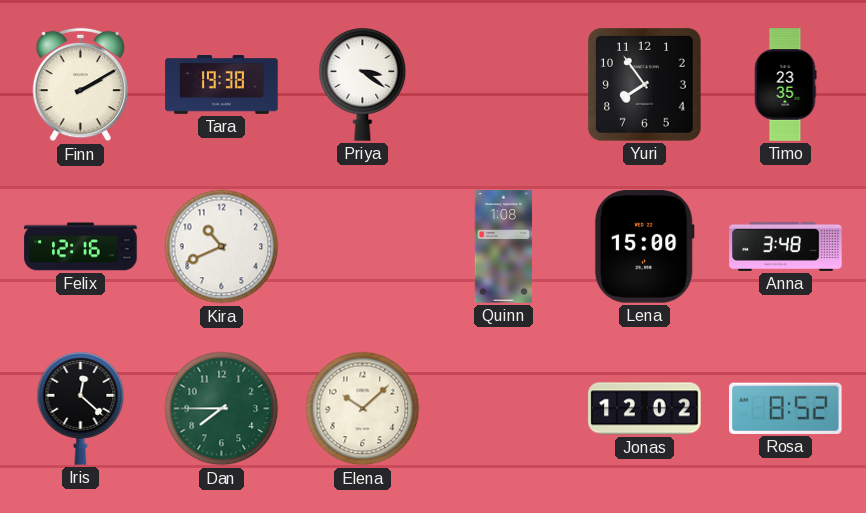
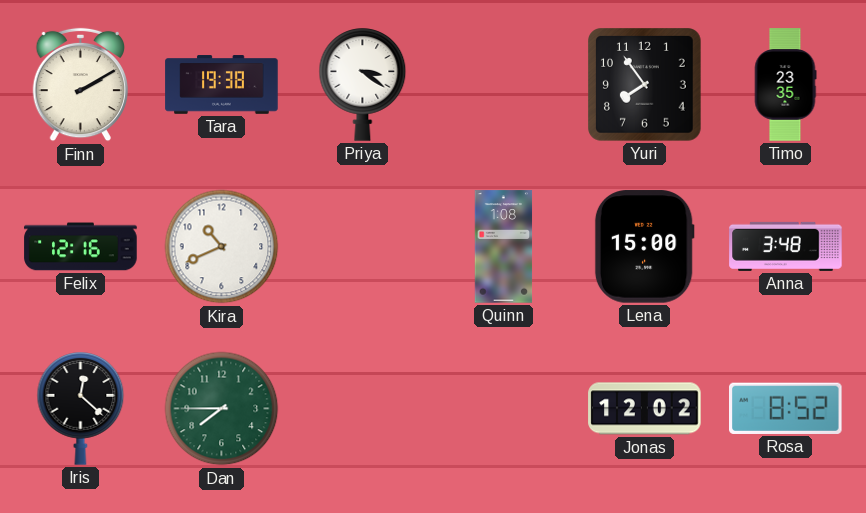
Elena: 10:08 -> none (363, 409)
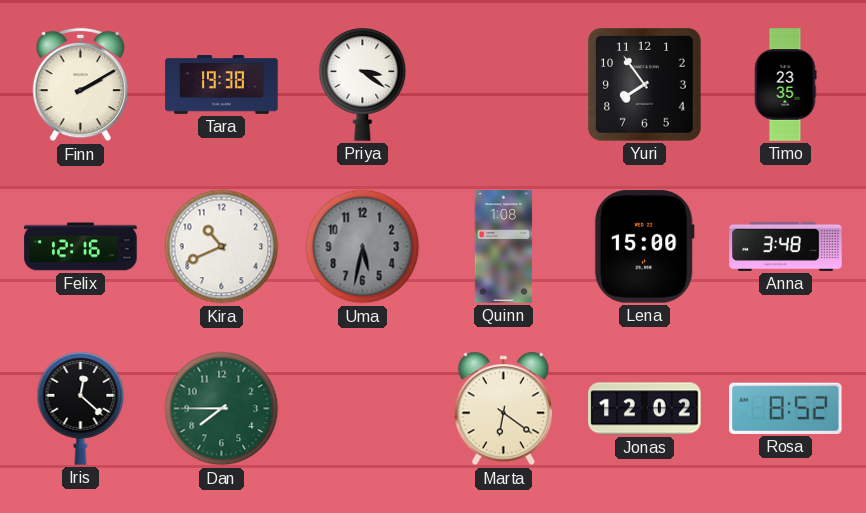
Uma: none -> 5:32 (363, 247)
Marta: none -> 6:21 (504, 409)
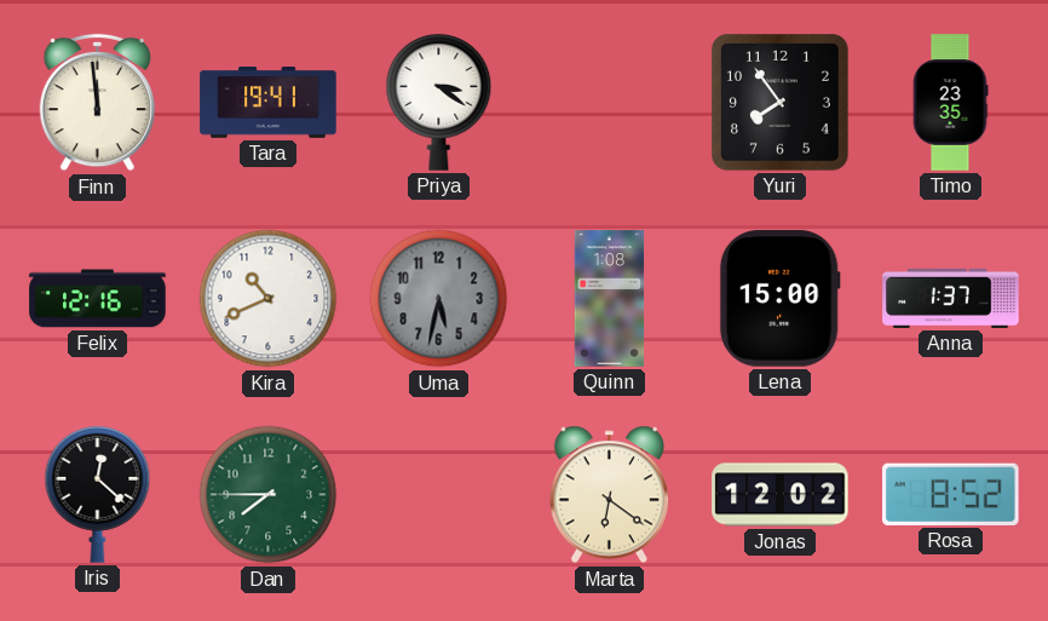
Finn: 2:10 -> 11:59 (97, 103)
Tara: 19:38 -> 19:41 (269, 103)
Anna: 3:48 -> 1:37 (951, 298)
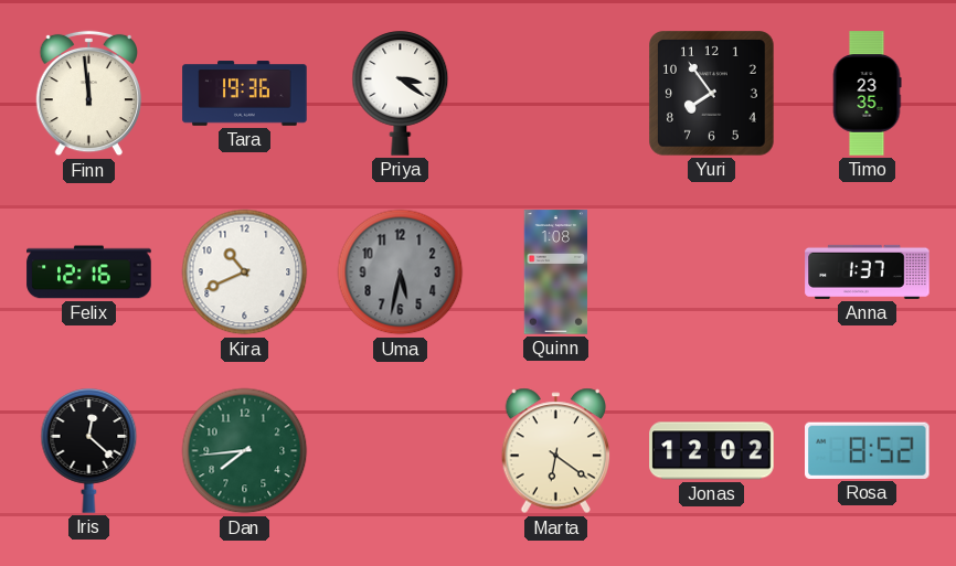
Tara: 19:41 -> 19:36 (245, 94)
Lena: 15:00 -> none (779, 299)
Dan: 7:45 -> 7:44 (245, 451)
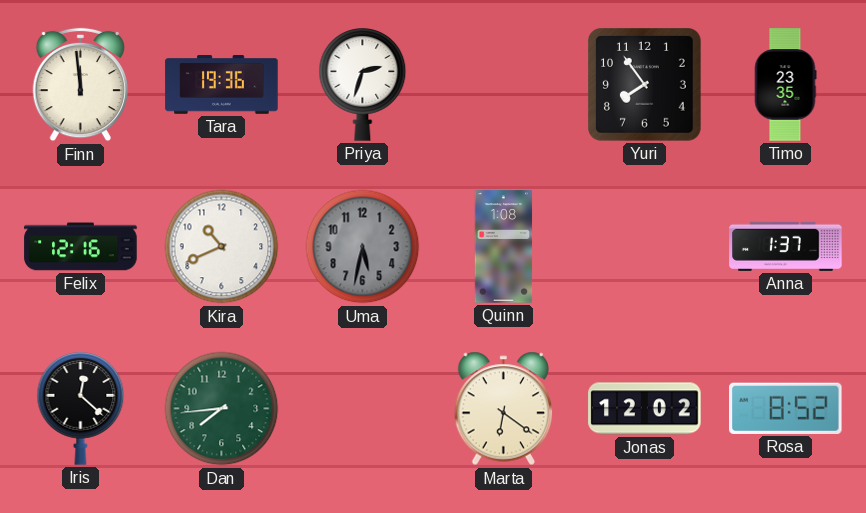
Priya: 3:21 -> 2:33 (363, 85)
